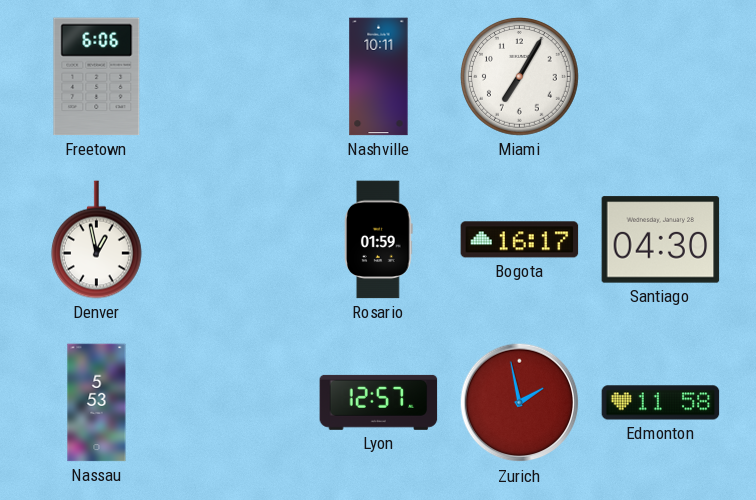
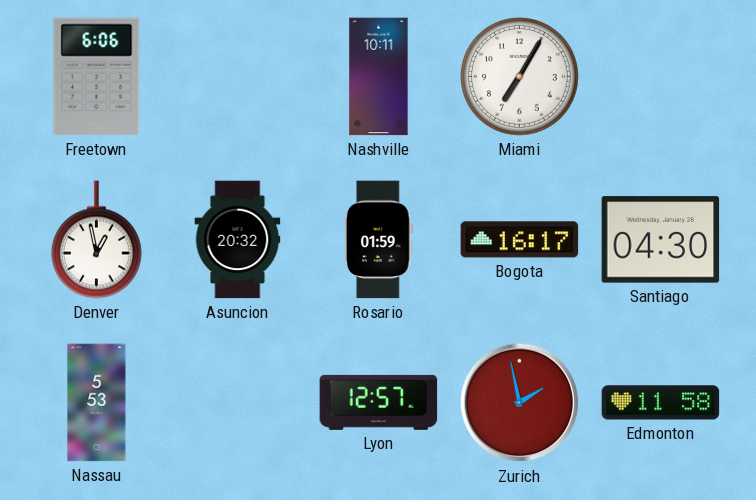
Asuncion: none -> 20:32 (238, 240)
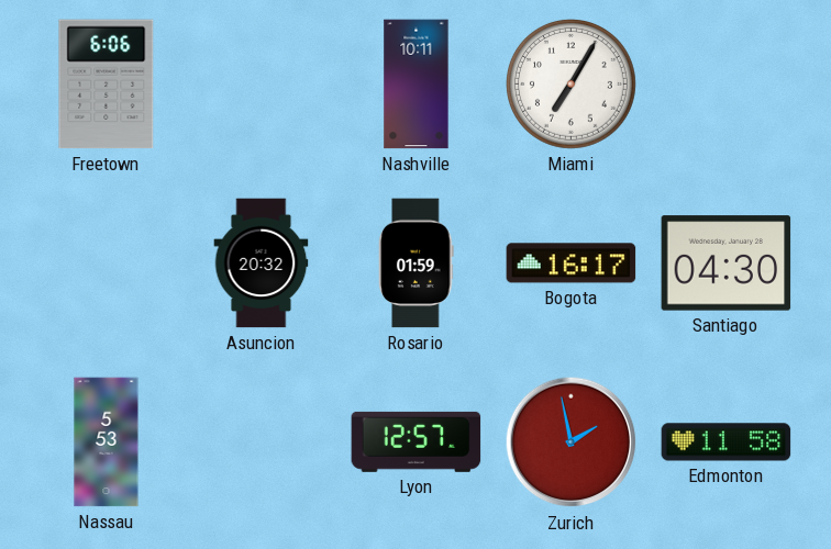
Denver: 12:58 -> none (96, 240)
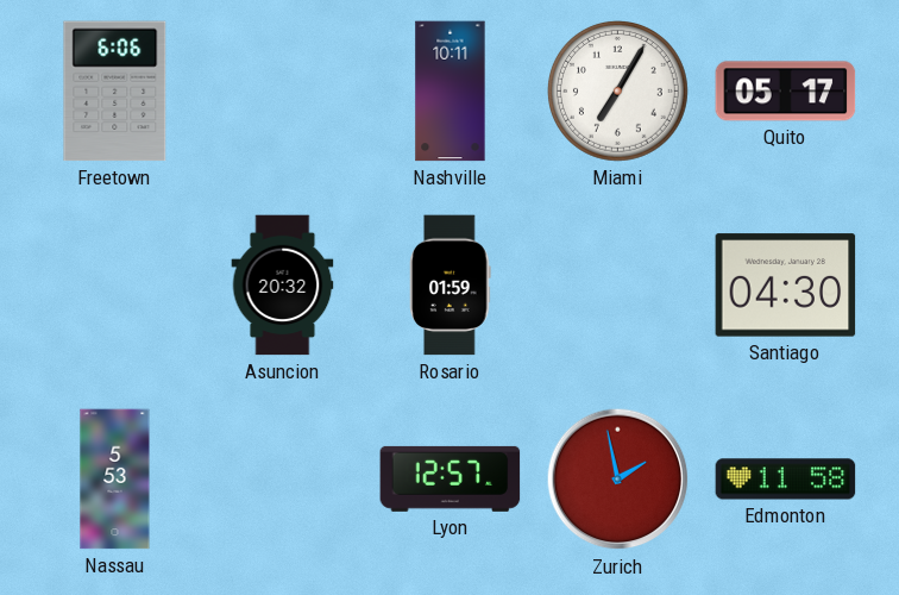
Quito: none -> 05:17 (786, 92)
Bogota: 16:17 -> none (572, 264)
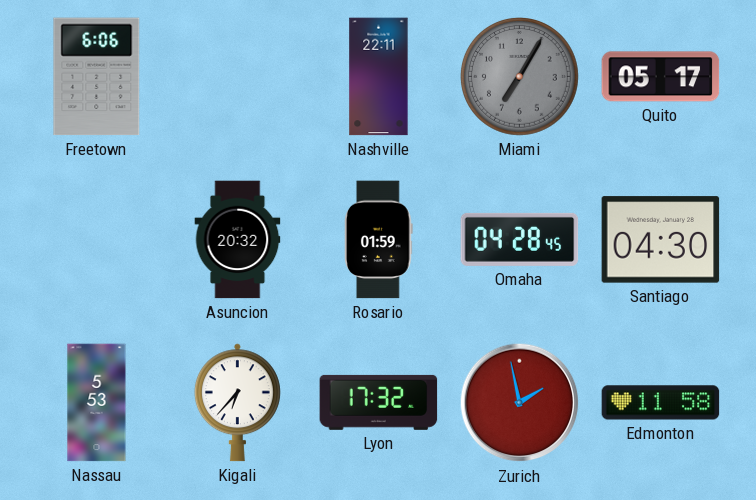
Nashville: 10:11 -> 22:11 (379, 77)
Miami dial: white -> grey (520, 77)
Omaha: none -> 04:28 (520, 239)
Kigali: none -> 6:37 (237, 403)
Lyon: 12:57 -> 17:32 (379, 402)
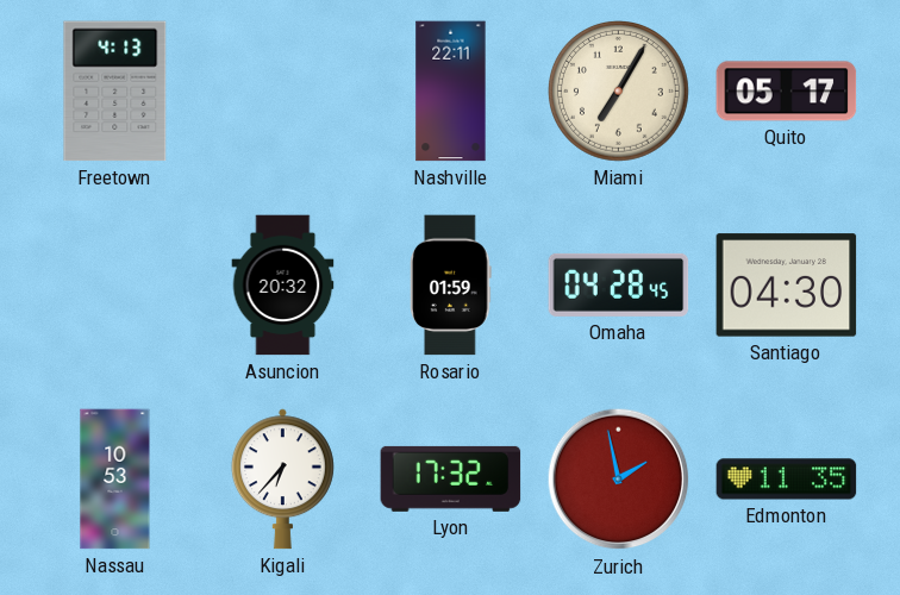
Freetown: 6:06 -> 4:13 (115, 92)
Miami dial: grey -> cream (619, 92)
Nassau: 5:53 -> 10:53 (115, 480)
Edmonton: 11:58 -> 11:35 (787, 480)
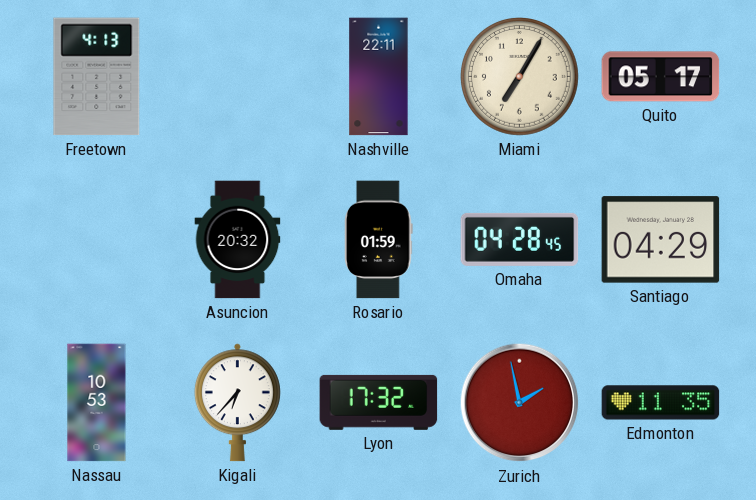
Santiago: 04:30 -> 04:29 (661, 240)
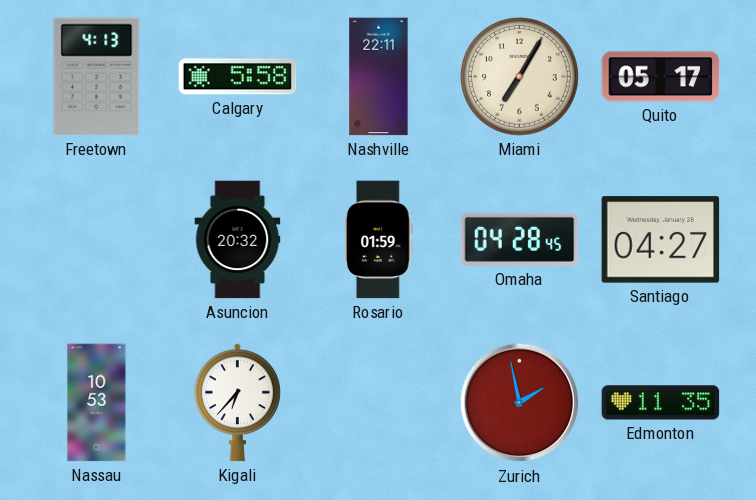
Calgary: none -> 5:58 (238, 77)
Santiago: 04:29 -> 04:27 (661, 240)
Lyon: 17:32 -> none (379, 402)
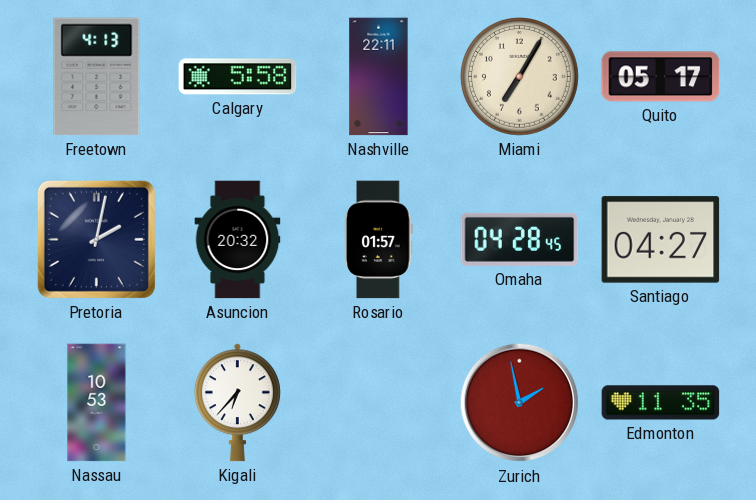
Pretoria: none -> 2:02 (96, 239)
Rosario: 01:59 -> 01:57 (379, 240)
